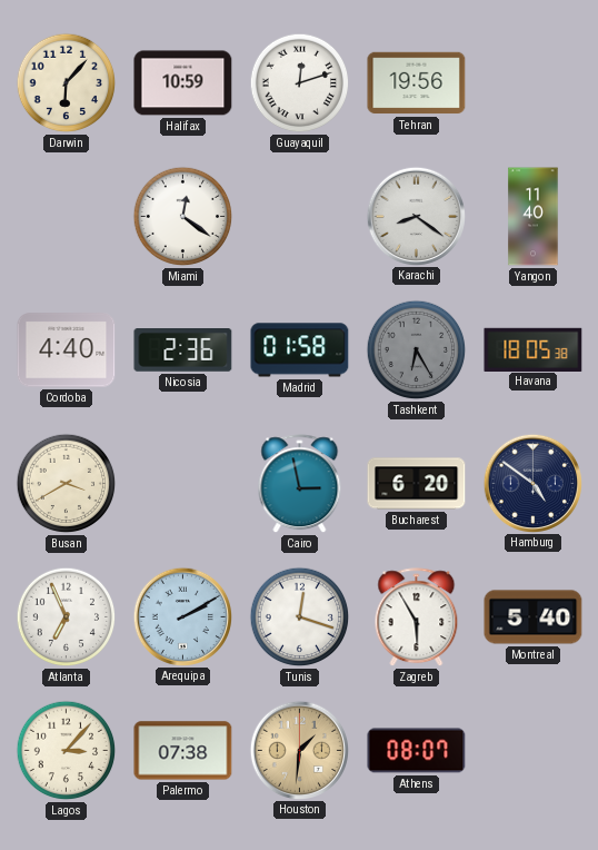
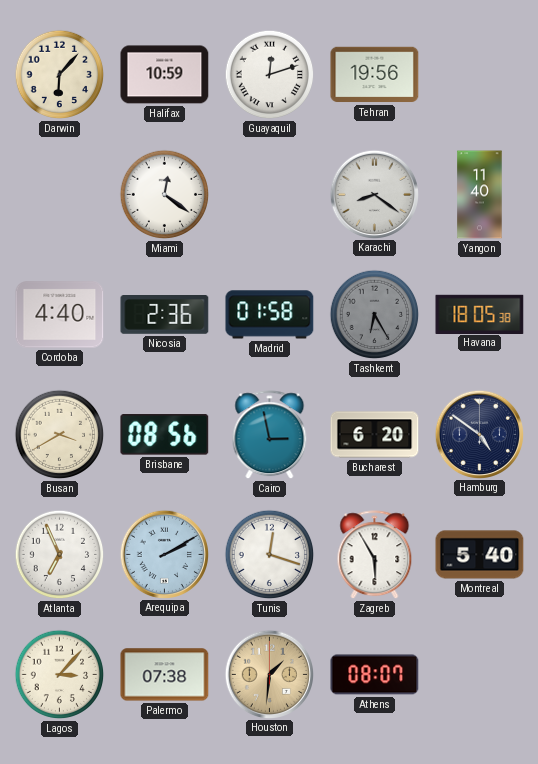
Brisbane: none -> 08:56 (165, 435)
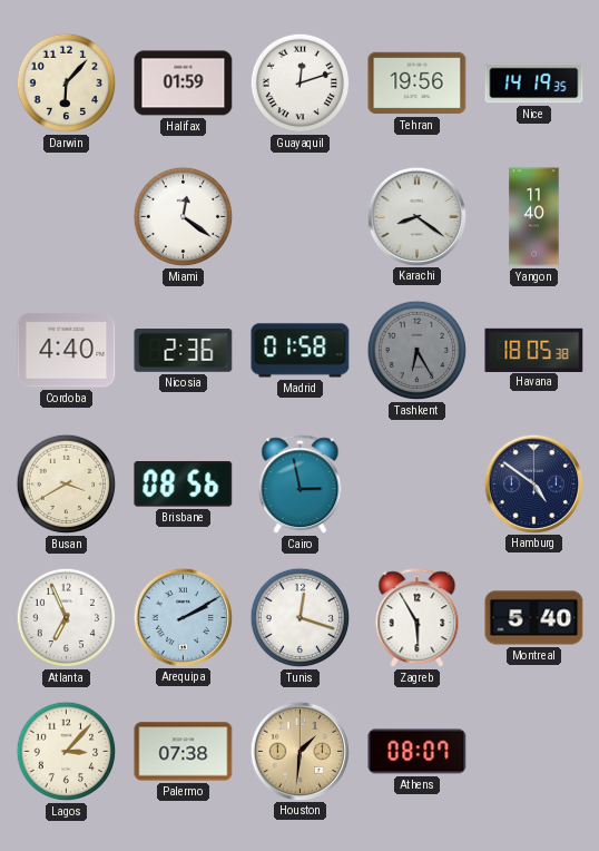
Halifax: 10:59 -> 01:59 (184, 84)
Nice: none -> 14:19 (534, 84)
Bucharest: 6:20 -> none (375, 435)
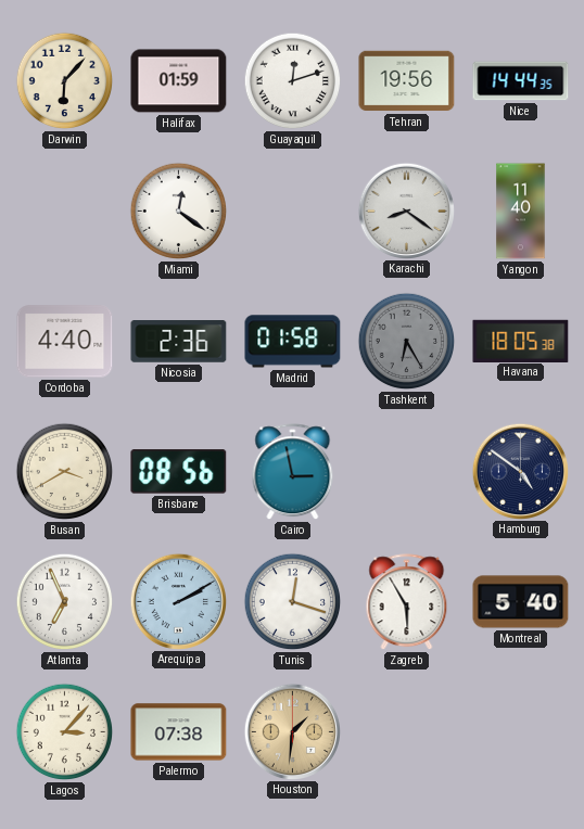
Nice: 14:19 -> 14:44 (521, 81)
Athens: 08:07 -> none (418, 752)
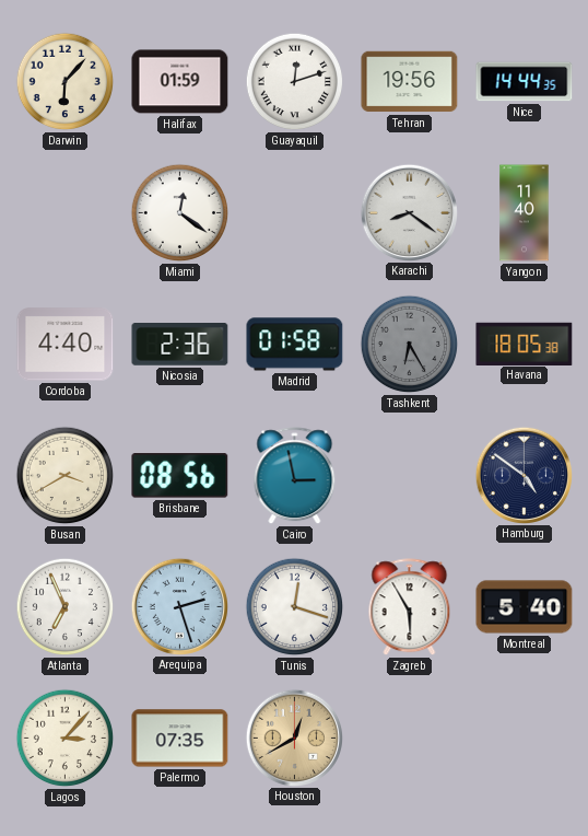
Arequipa: 2:10 -> 2:27 (179, 606)
Palermo: 07:38 -> 07:35 (180, 739)
Houston: 1:31 -> 12:40 (294, 738)
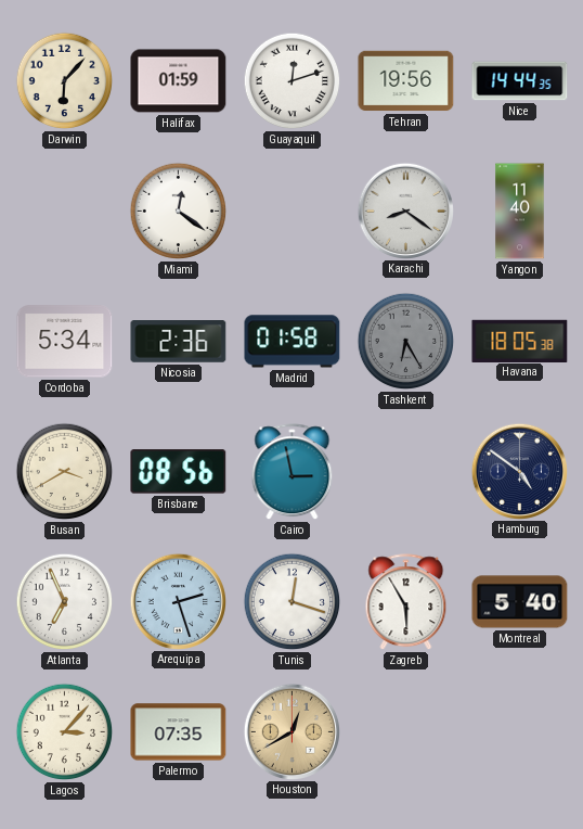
Cordoba: 4:40 -> 5:34 (65, 342)
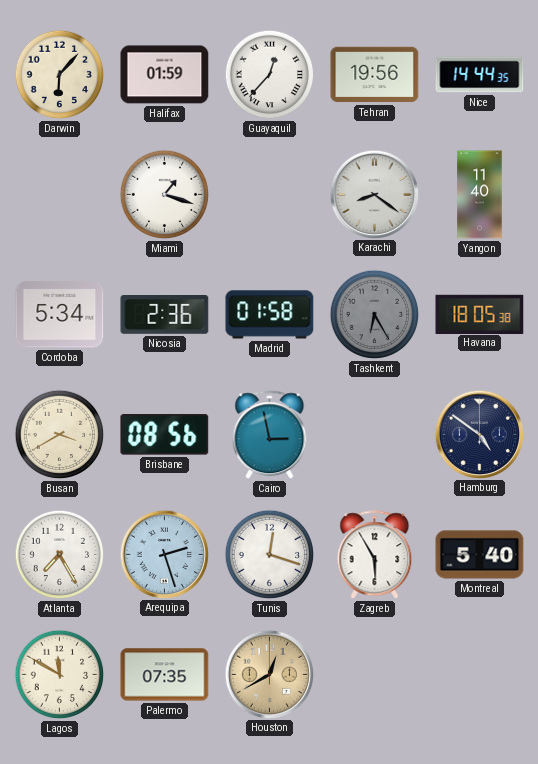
Guayaquil: 12:12 -> 12:37 (270, 75)
Miami: 12:21 -> 1:18 (165, 195)
Atlanta: 6:56 -> 7:25 (60, 555)
Lagos: 3:07 -> 11:50 (60, 675)
